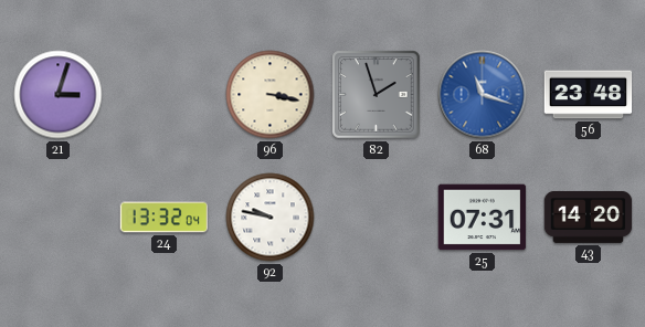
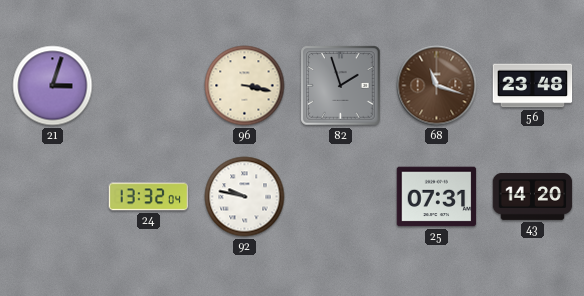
68 dial: blue -> brown (437, 86)
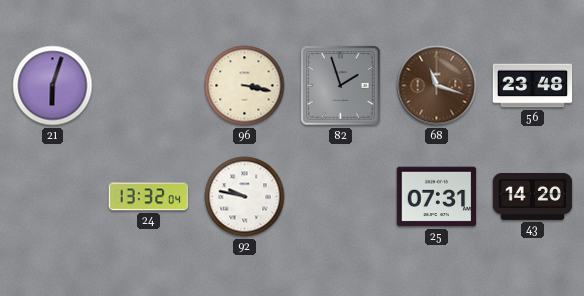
21: 3:03 -> 6:03 (53, 86)
